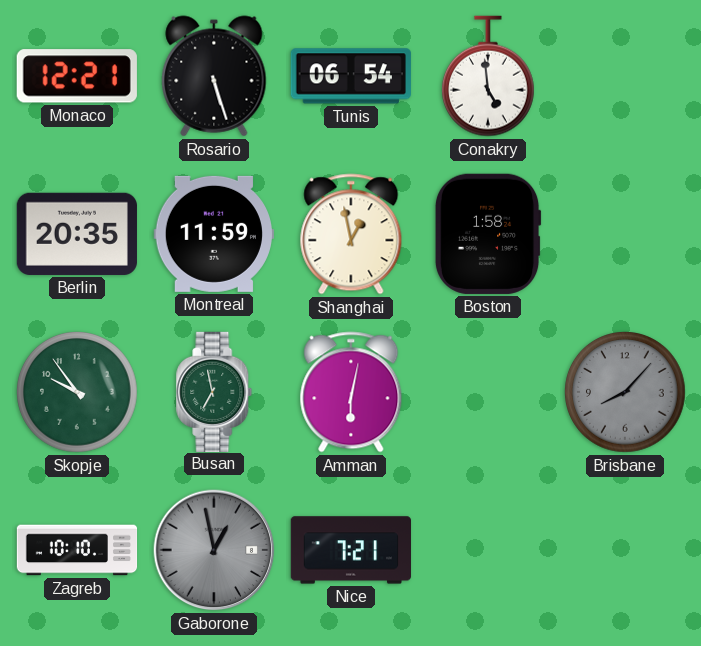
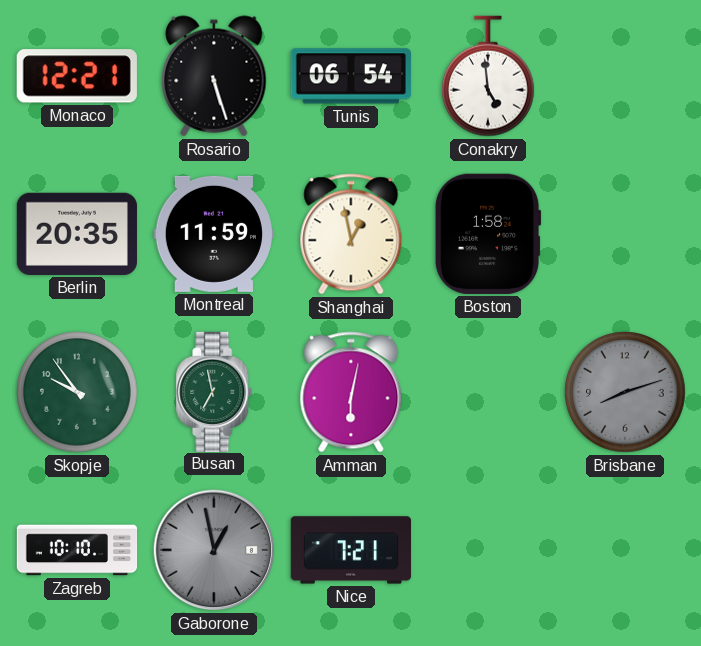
Brisbane: 8:07 -> 8:12 (625, 392)
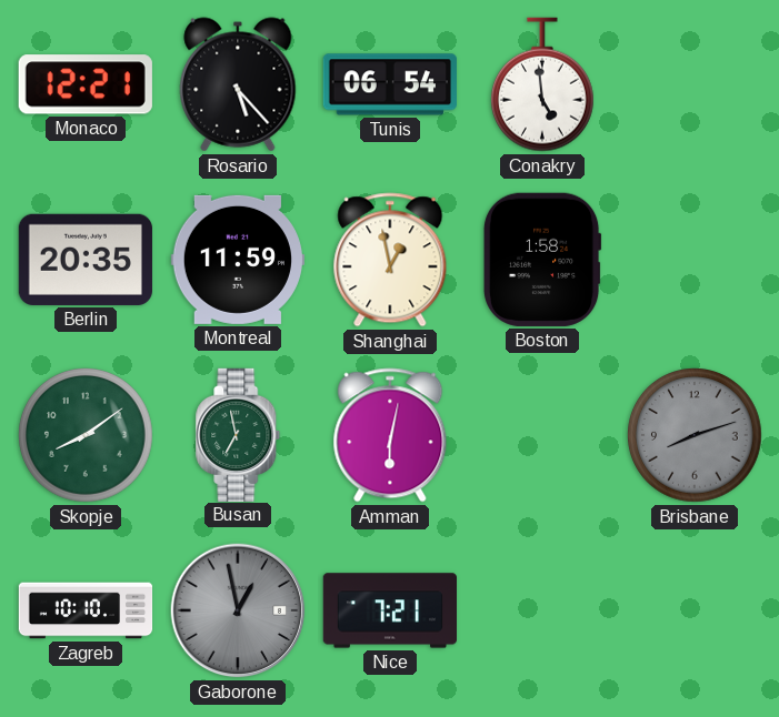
Rosario: 5:27 -> 5:23 (238, 84)
Skopje: 9:54 -> 8:09 (86, 435)
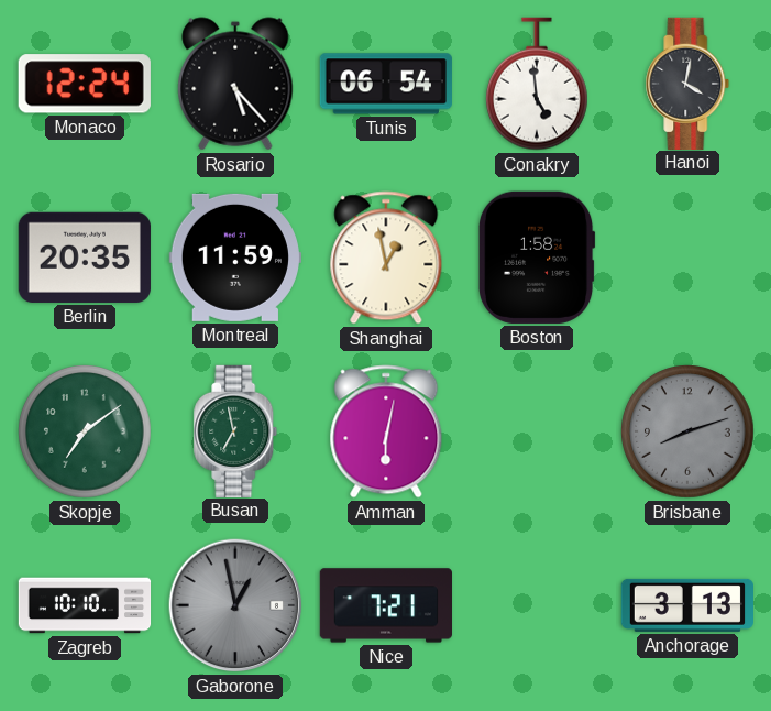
Monaco: 12:21 -> 12:24 (85, 84)
Hanoi: none -> 4:02 (687, 83)
Skopje: 8:09 -> 7:09 (85, 431)
Anchorage: none -> 3:13 (686, 605)
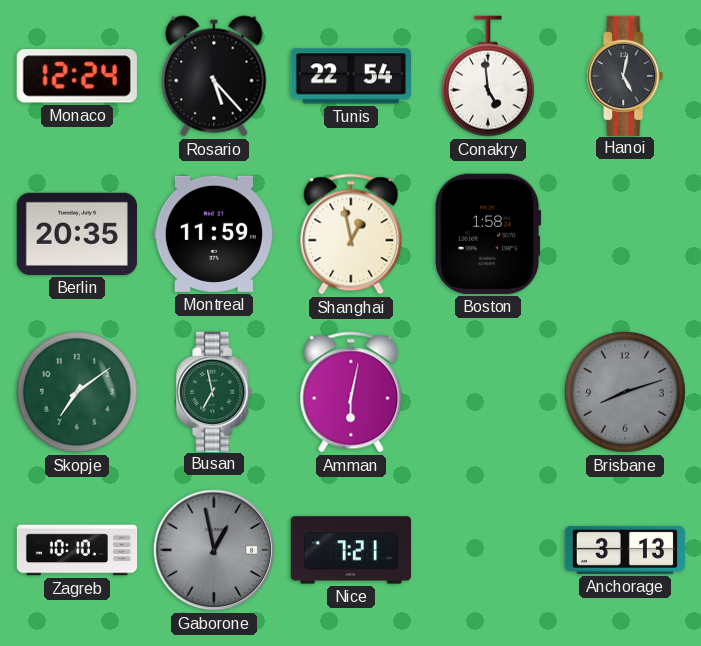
Tunis: 06:54 -> 22:54 (351, 76)
Hanoi: 4:02 -> 5:02 (625, 75)
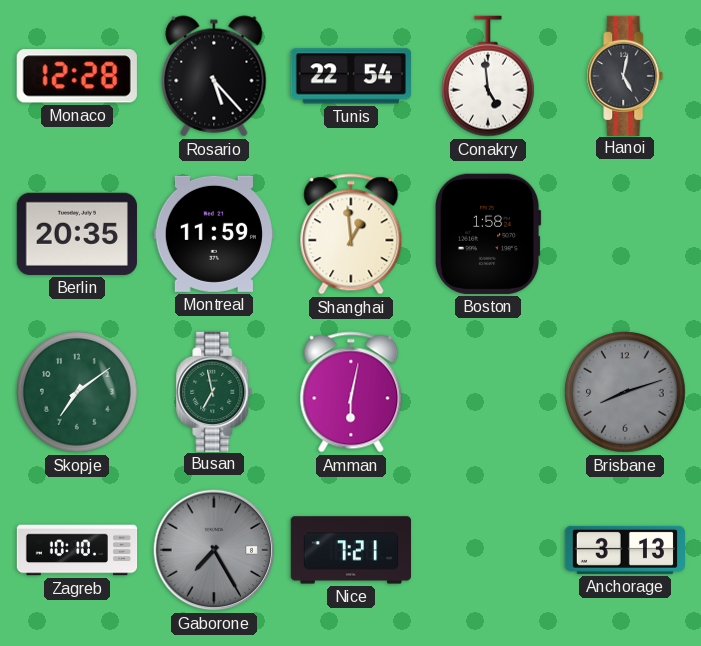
Monaco: 12:24 -> 12:28 (77, 76)
Shanghai: 12:58 -> 12:59 (351, 234)
Gaborone: 12:58 -> 7:25 (214, 550)
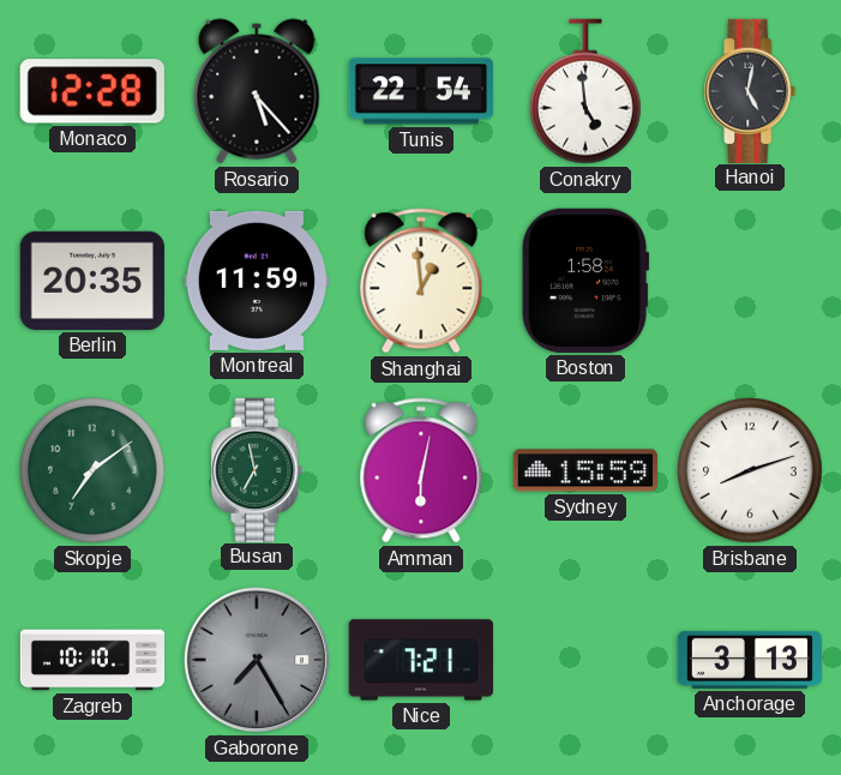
Sydney: none -> 15:59 (584, 470)
Brisbane dial: grey -> white (750, 470)
